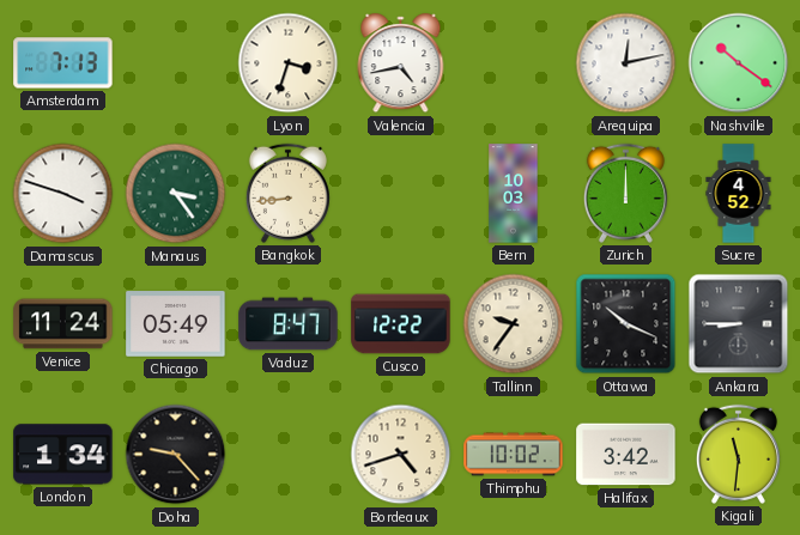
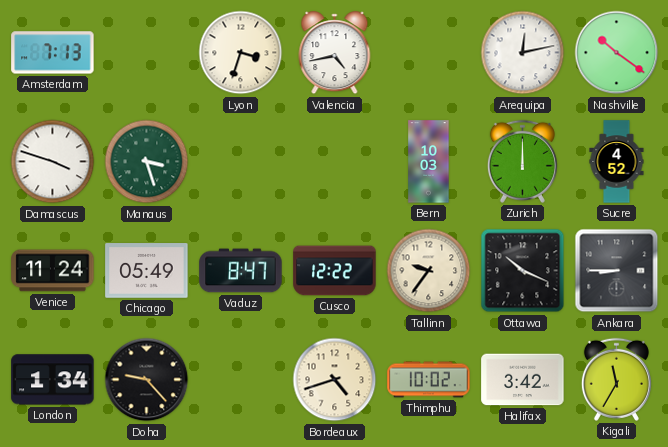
Manaus: 3:24 -> 3:27 (147, 162)
Bangkok: 8:44 -> none (287, 193)
Kigali: 11:31 -> 11:35 (616, 379)
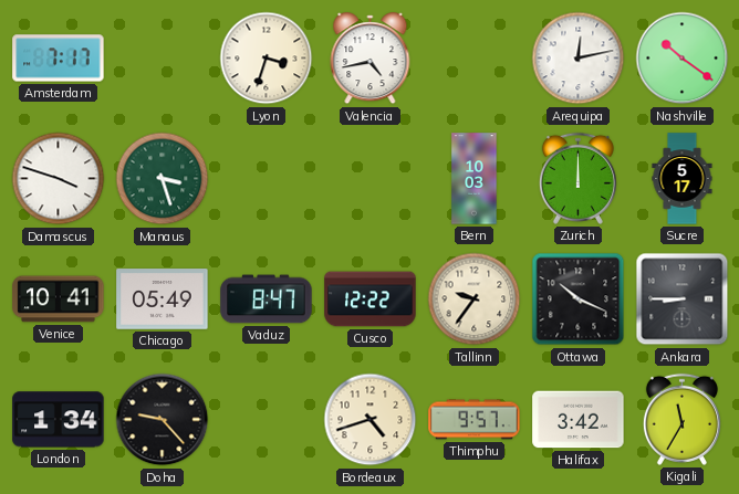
Amsterdam: 7:13 -> 7:17 (59, 59)
Sucre: 4:52 -> 5:17 (683, 179)
Venice: 11:24 -> 10:41 (59, 299)
Thimphu: 10:02 -> 9:57 (475, 420)
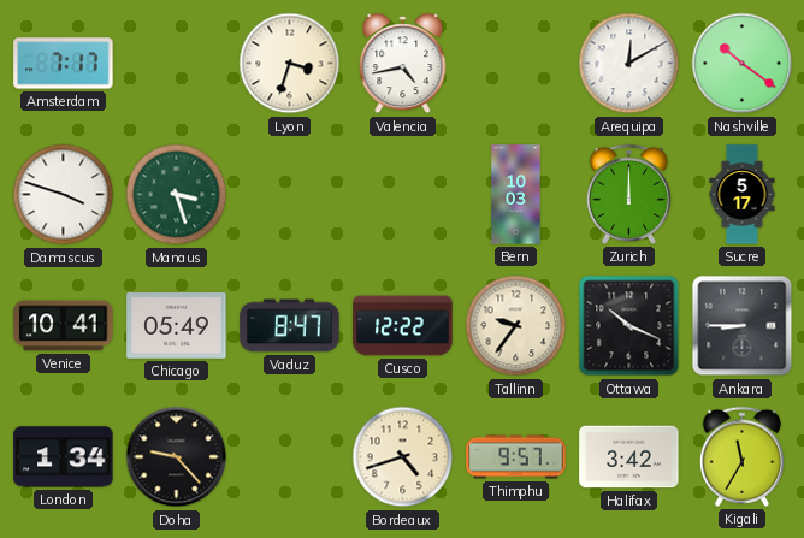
Arequipa: 12:13 -> 12:10 (629, 64)
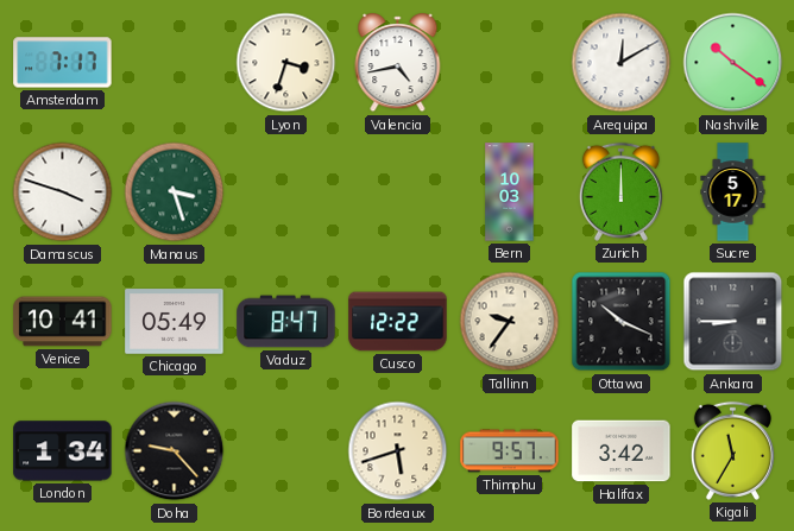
Bordeaux: 4:42 -> 5:42 (398, 451)
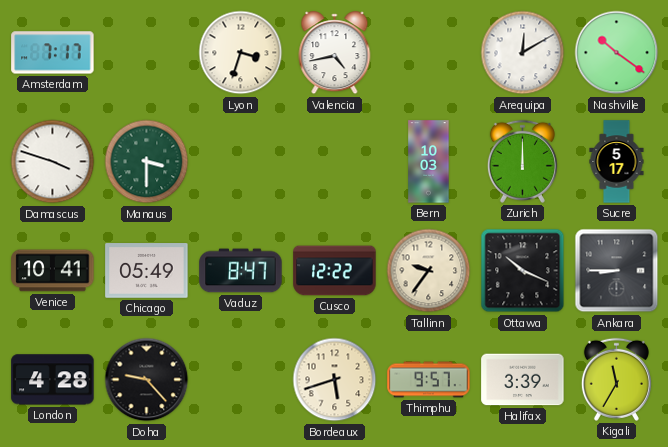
Manaus: 3:27 -> 3:30 (147, 162)
London: 1:34 -> 4:28 (53, 380)
Halifax: 3:42 -> 3:39 (523, 380)
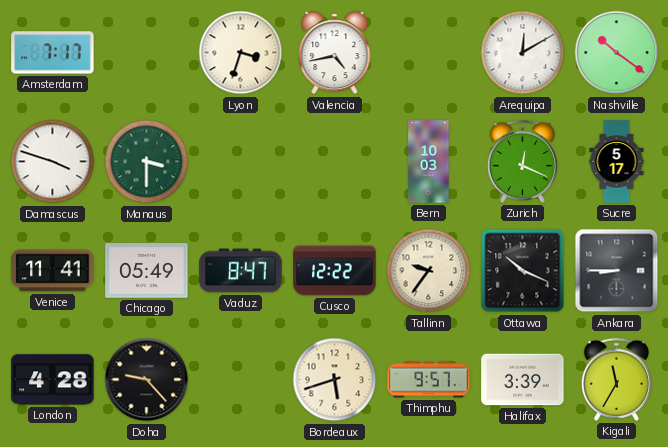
Zurich: 12:00 -> 12:19 (522, 161)
Venice: 10:41 -> 11:41 (53, 271)
